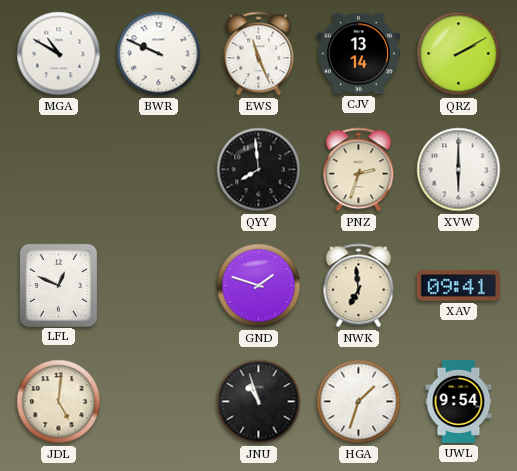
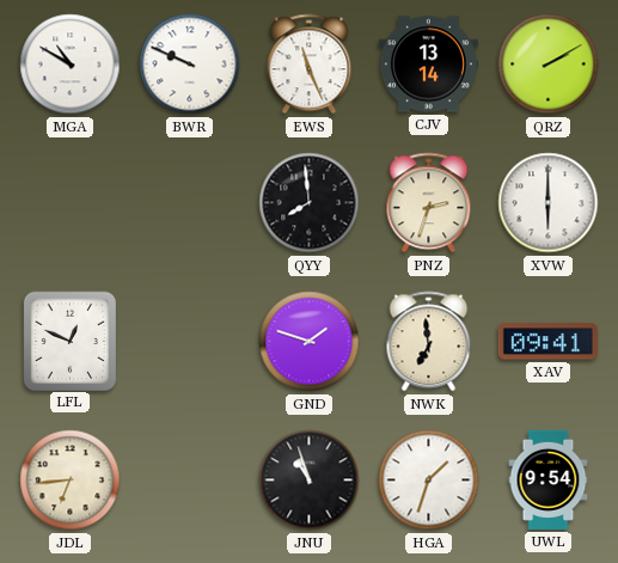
JDL: 5:01 -> 6:44 (71, 481)
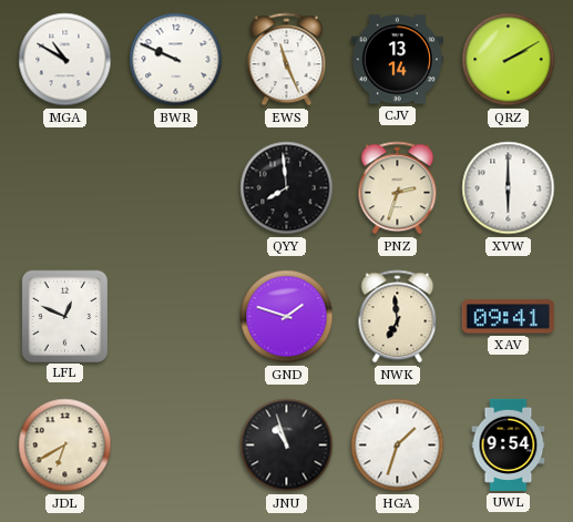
JDL: 6:44 -> 6:40 (65, 446)
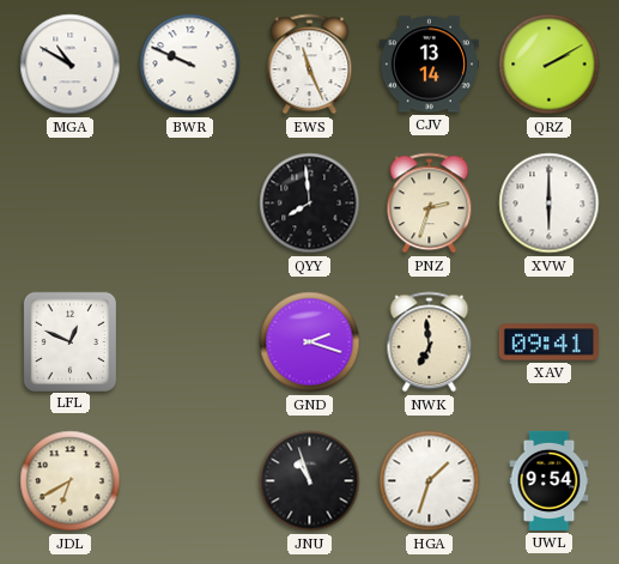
GND: 1:48 -> 2:18 (310, 342)
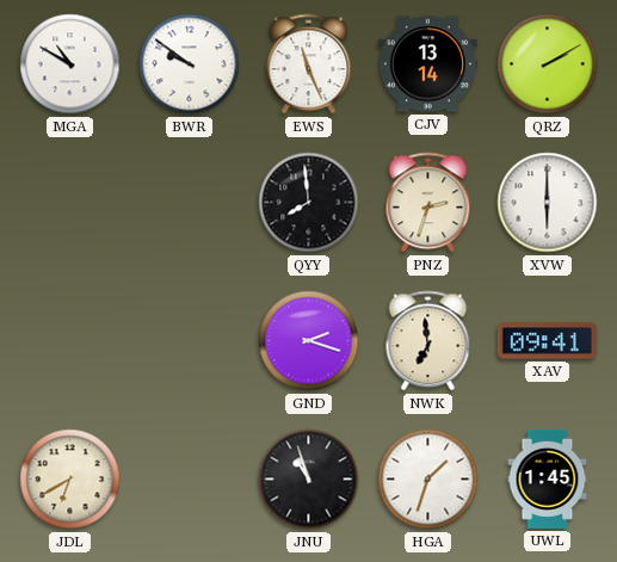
BWR: 9:49 -> 9:51 (190, 64)
LFL: 12:49 -> none (69, 341)
UWL: 9:54 -> 1:45 (548, 478)
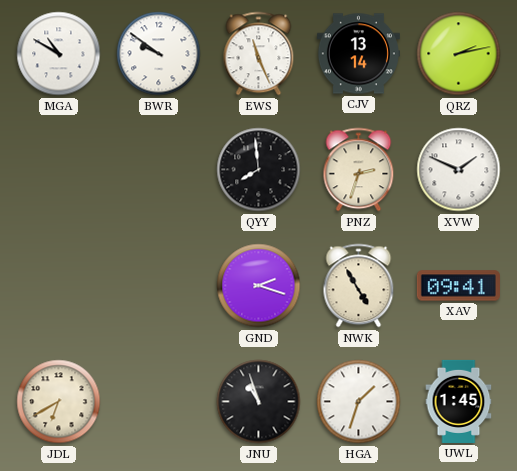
QRZ: 2:10 -> 2:13 (459, 54)
XVW: 6:00 -> 1:49 (459, 170)
NWK: 6:59 -> 4:55 (359, 286)
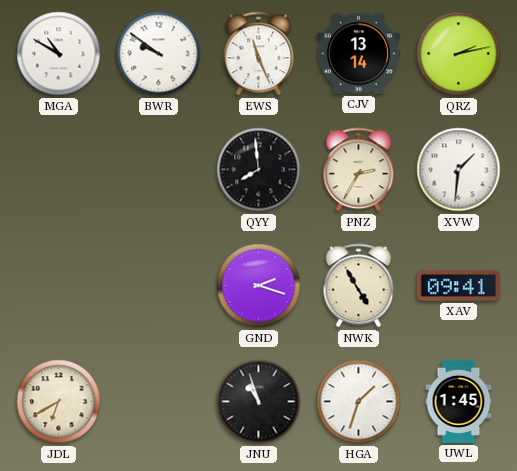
PNZ: 2:33 -> 2:35 (359, 170)
XVW: 1:49 -> 1:31 (459, 170)
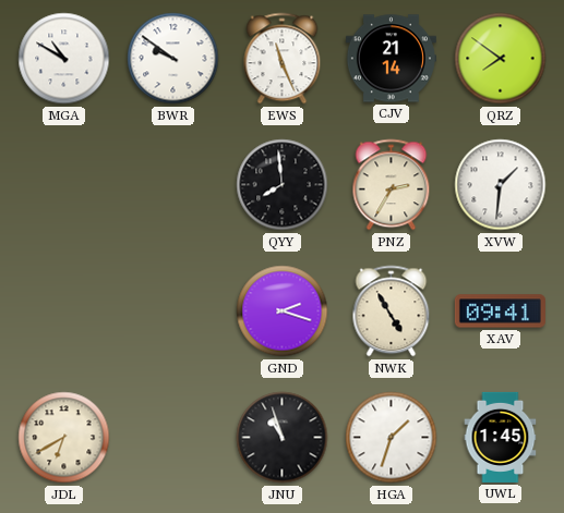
CJV: 13:14 -> 21:14 (391, 59)
QRZ: 2:13 -> 7:51 (501, 59)
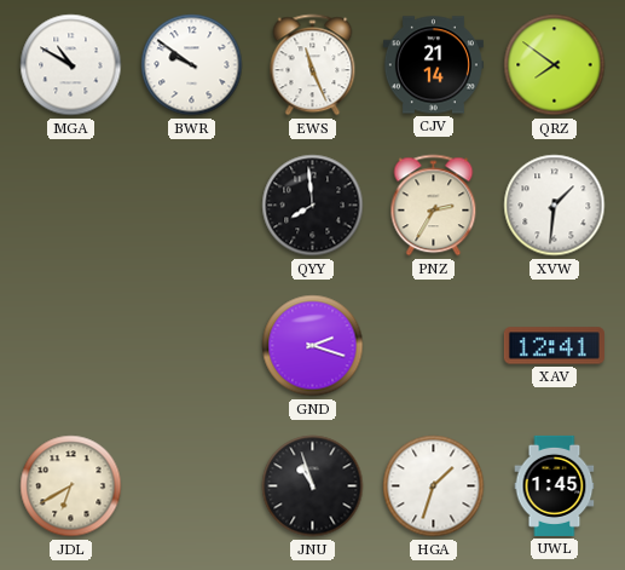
NWK: 4:55 -> none (392, 312)
XAV: 09:41 -> 12:41 (554, 346)
